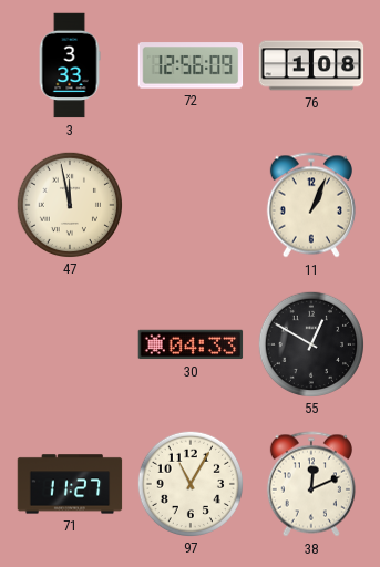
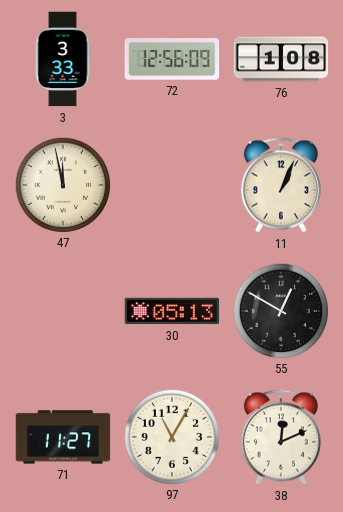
30: 04:33 -> 05:13 (172, 311)
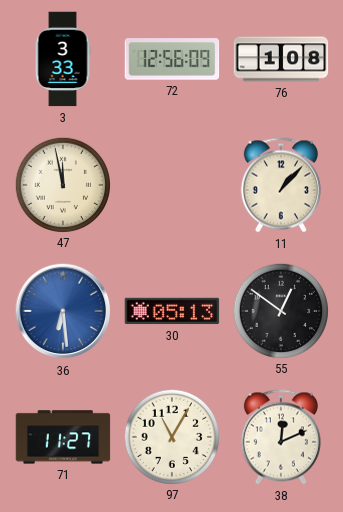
11: 1:04 -> 1:07 (281, 185)
36: none -> 6:29 (63, 311)
55: 12:50 -> 12:51 (280, 310)
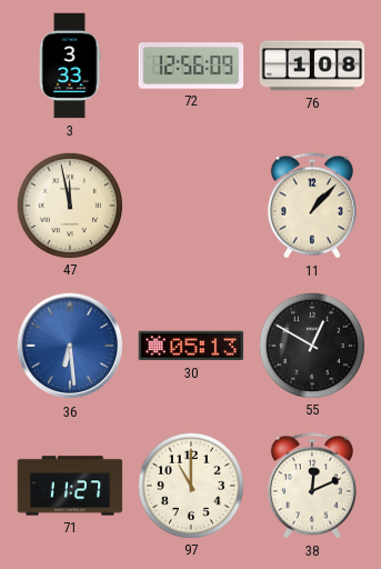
55: 12:51 -> 12:50 (311, 345)
97: 11:05 -> 11:00 (190, 485)
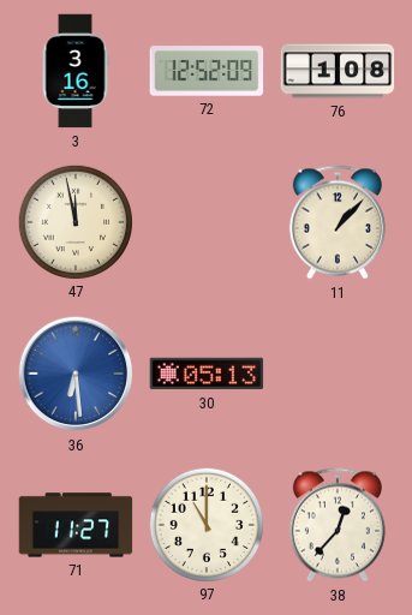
3: 3:33 -> 3:16 (76, 71)
72: 12:56 -> 12:52 (207, 71)
55: 12:50 -> none (311, 345)
38: 12:11 -> 12:37 (338, 525)
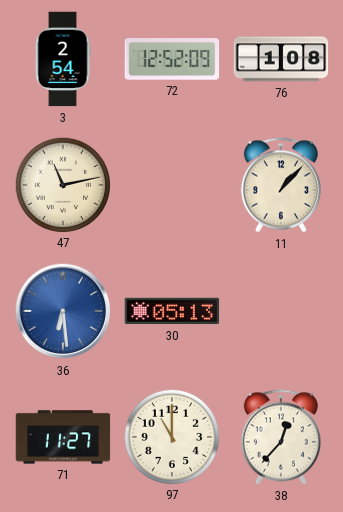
3: 3:16 -> 2:54 (63, 59)
47: 11:58 -> 11:13 (62, 184)
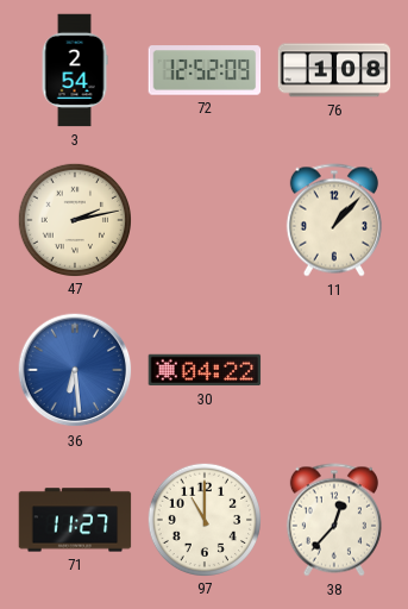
47: 11:13 -> 2:13 (74, 219)
30: 05:13 -> 04:22 (205, 370)
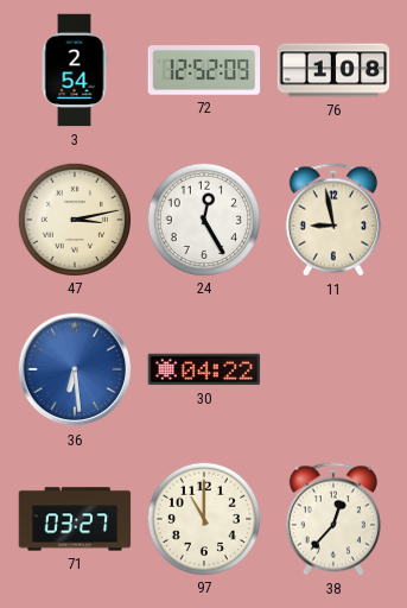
47: 2:13 -> 3:13 (74, 218)
24: none -> 12:25 (203, 218)
11: 1:07 -> 8:58 (333, 220)
71: 11:27 -> 03:27 (75, 519)
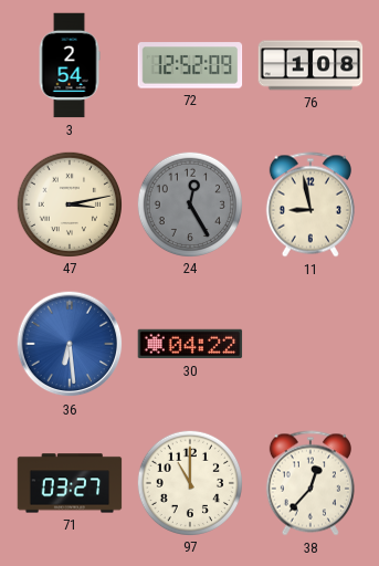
24 dial: white -> grey (189, 203)
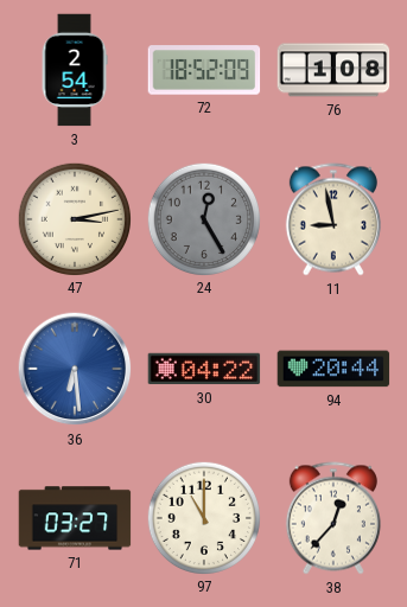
72: 12:52 -> 18:52 (204, 70)
94: none -> 20:44 (333, 369)
